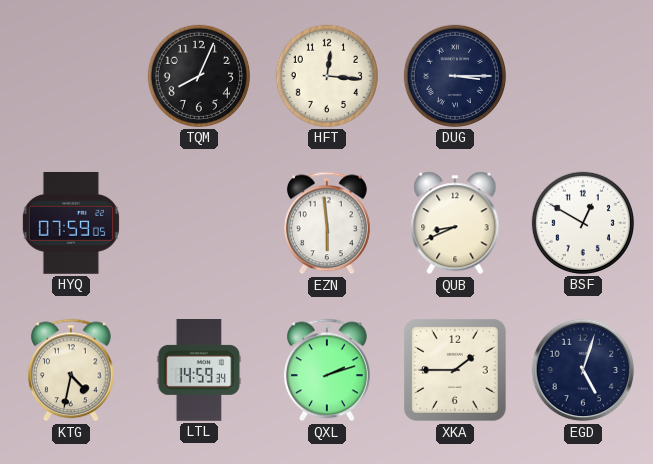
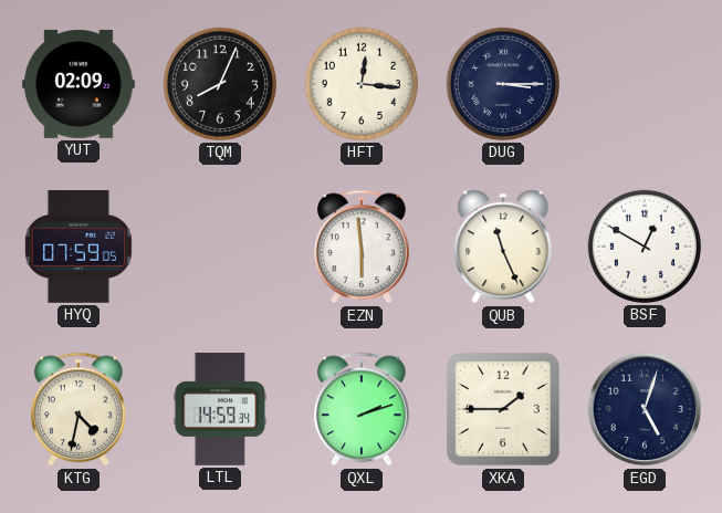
YUT: none -> 02:09 (79, 84)
QUB: 8:41 -> 11:26 (503, 247)
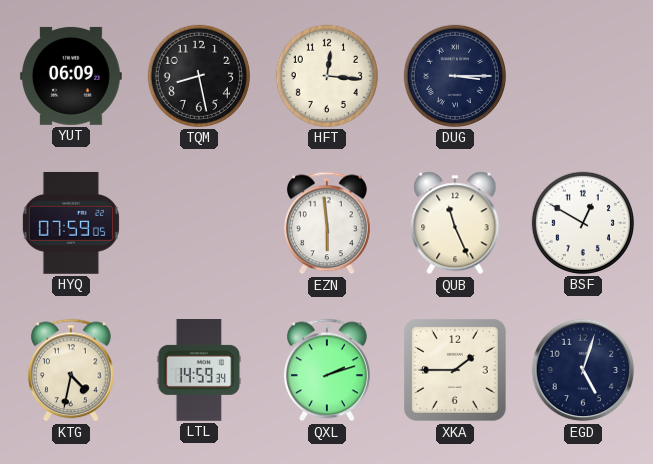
YUT: 02:09 -> 06:09 (71, 76)
TQM: 8:04 -> 8:28 (199, 76)
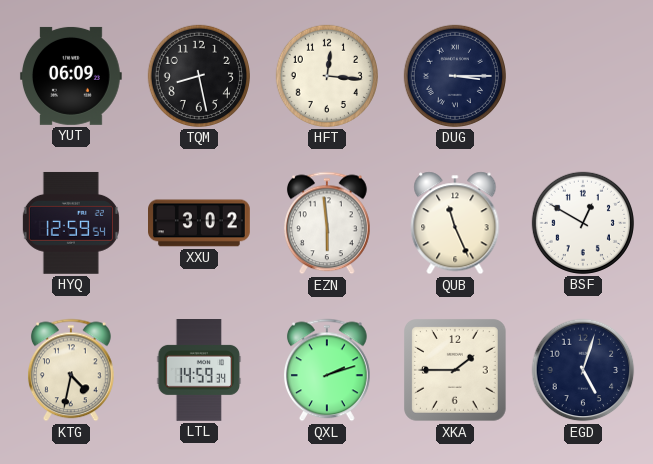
HYQ: 07:59 -> 12:59 (71, 223)
XXU: none -> 3:02 (200, 223)
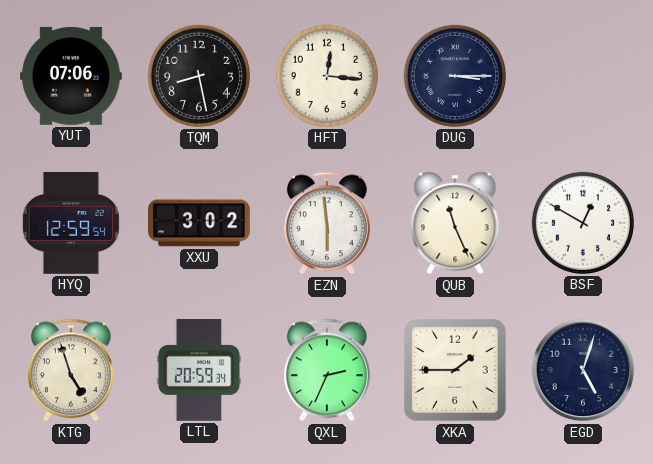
YUT: 06:09 -> 07:06 (71, 76)
KTG: 4:32 -> 4:57 (71, 370)
LTL: 14:59 -> 20:59 (199, 371)
QXL: 2:12 -> 2:34 (327, 370)
